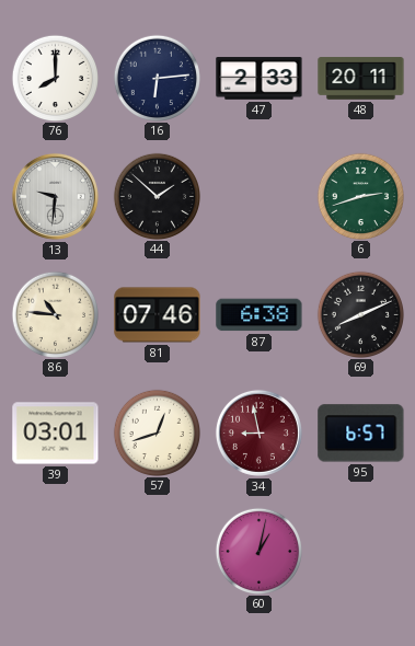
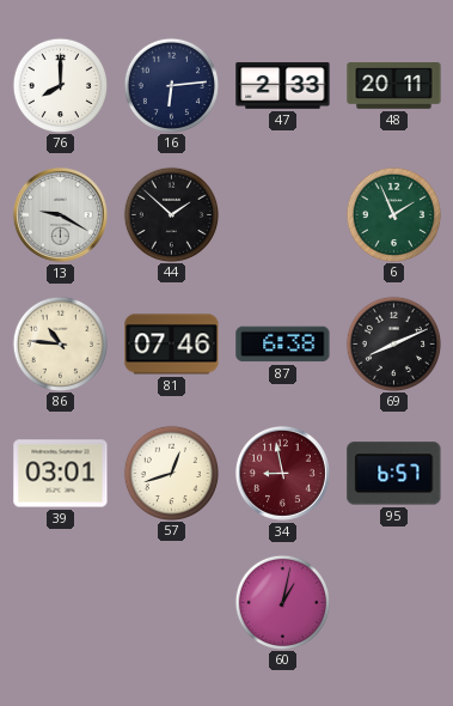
13: 9:31 -> 9:20 (60, 214)
6: 2:42 -> 1:56 (393, 214)
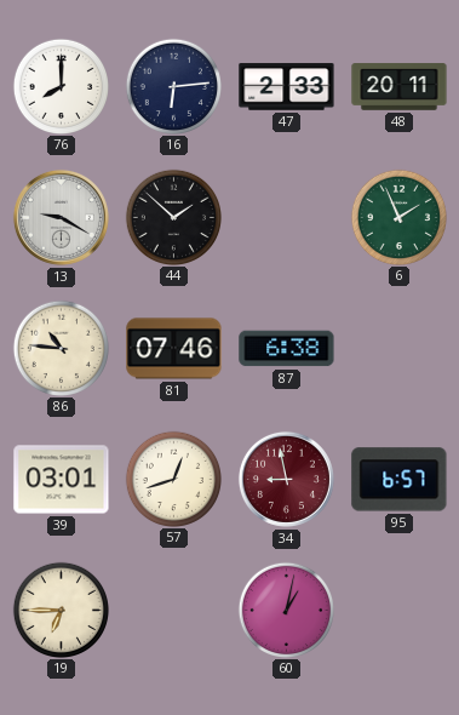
69: 8:11 -> none (393, 343)
19: none -> 6:45 (61, 610)
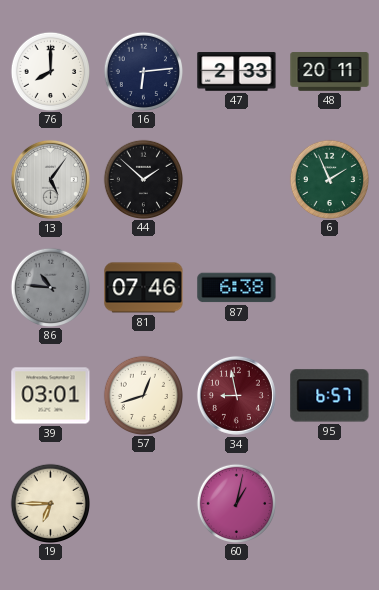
13: 9:20 -> 5:06 (50, 179)
86 dial: cream -> grey (50, 287)
